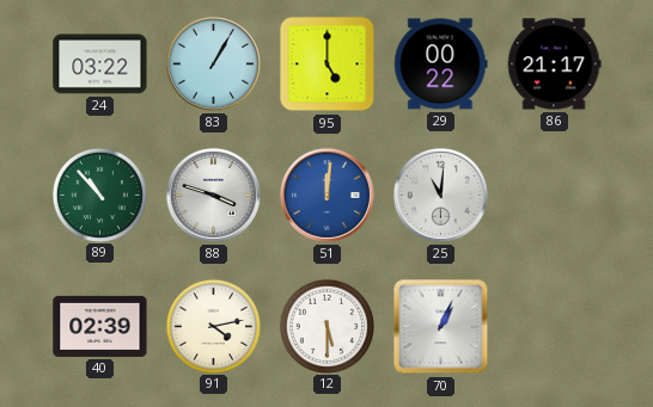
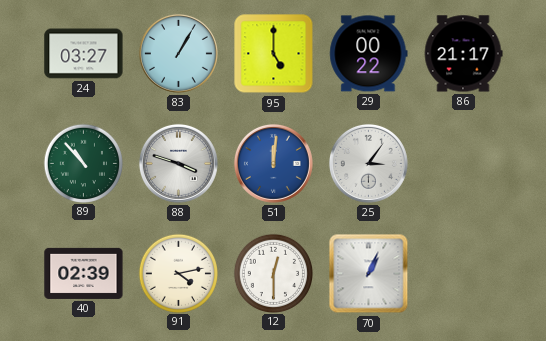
24: 03:22 -> 03:27 (84, 54)
25: 11:01 -> 3:06 (368, 163)
12: 5:30 -> 12:30 (273, 273)
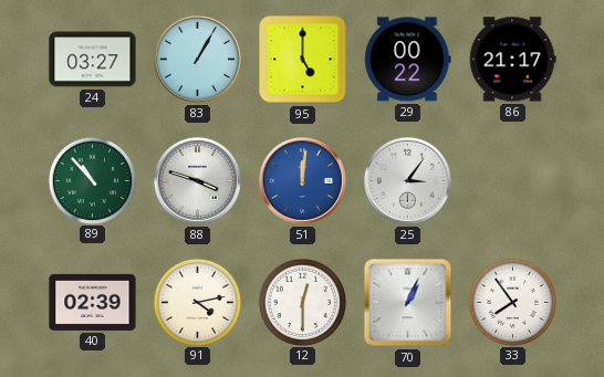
33: none -> 7:54 (512, 302)
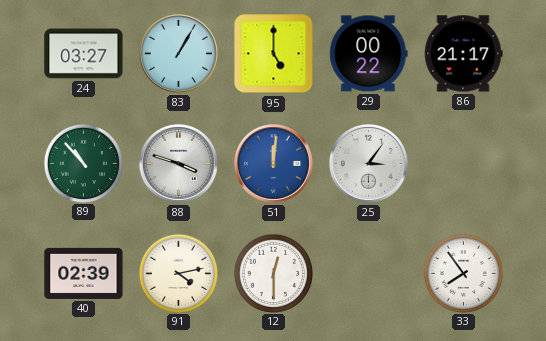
70: 1:04 -> none (408, 303)
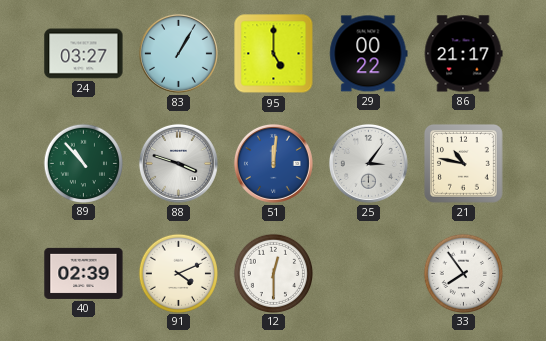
21: none -> 10:47 (463, 163)
91: 4:13 -> 4:11 (178, 273)
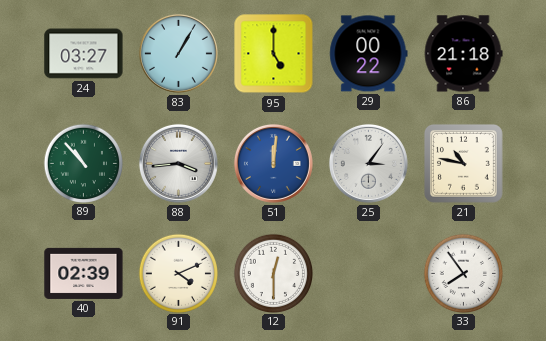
86: 21:17 -> 21:18 (463, 54)
88: 3:48 -> 3:44 (178, 163)
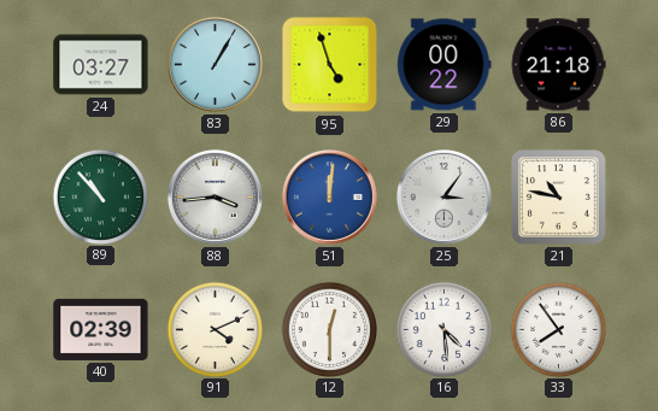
95: 5:00 -> 4:57 (330, 65)
16: none -> 4:29 (443, 329)
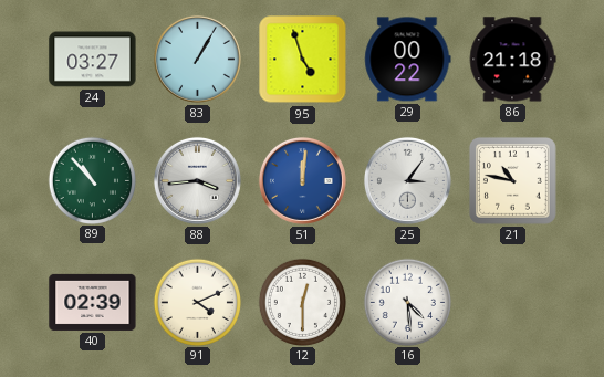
33: 7:54 -> none (558, 329)
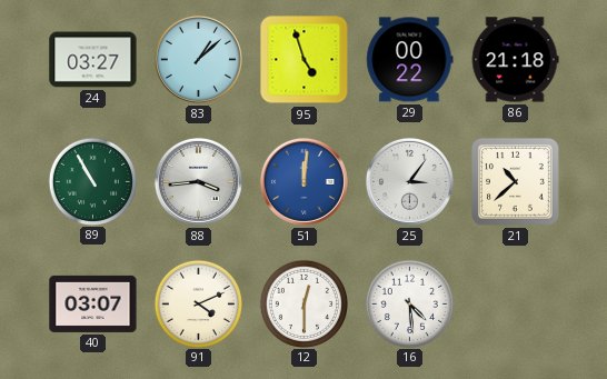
83: 1:05 -> 1:08 (198, 59)
89: 10:53 -> 10:55 (92, 181)
21: 10:47 -> 10:38 (515, 181)
40: 02:39 -> 03:07 (93, 303)
